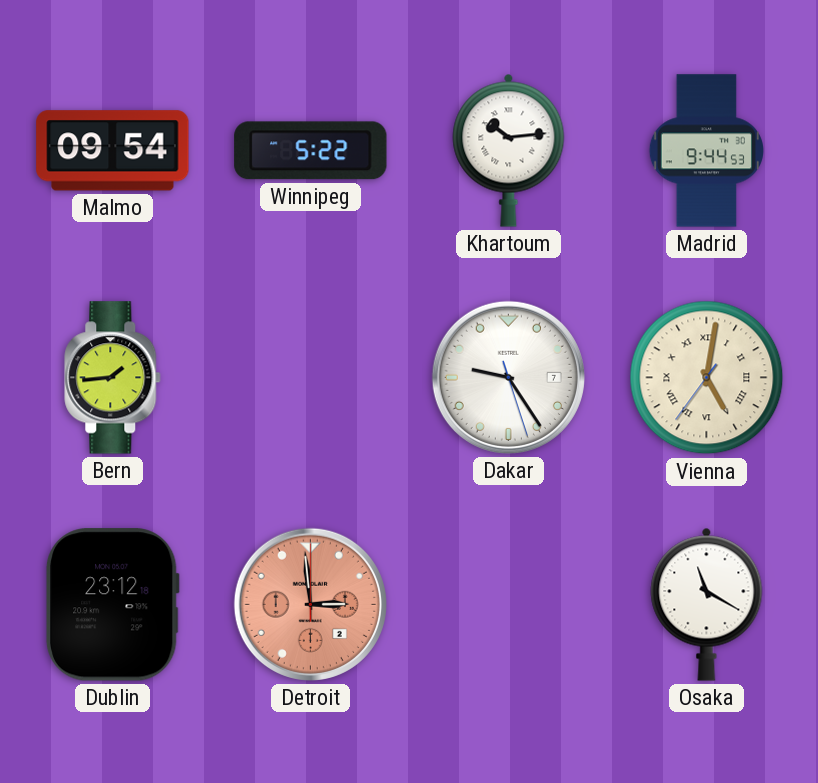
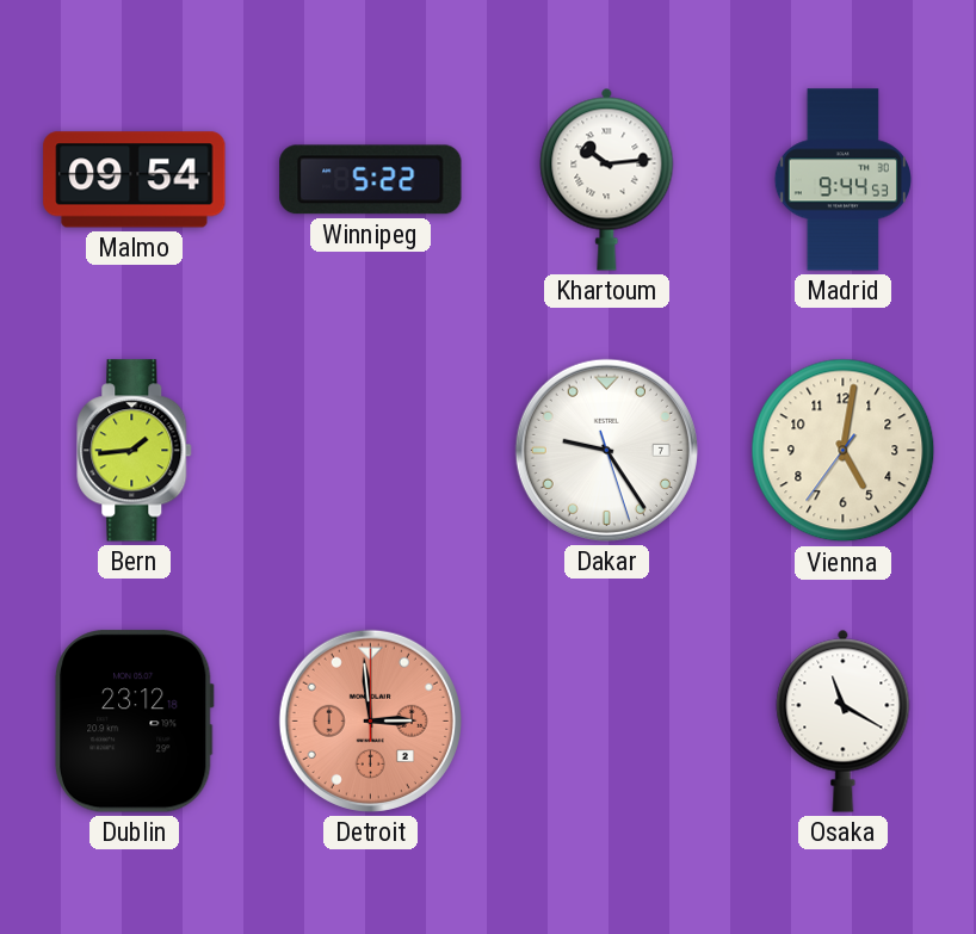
Vienna numerals: Roman -> Arabic (844, 451)
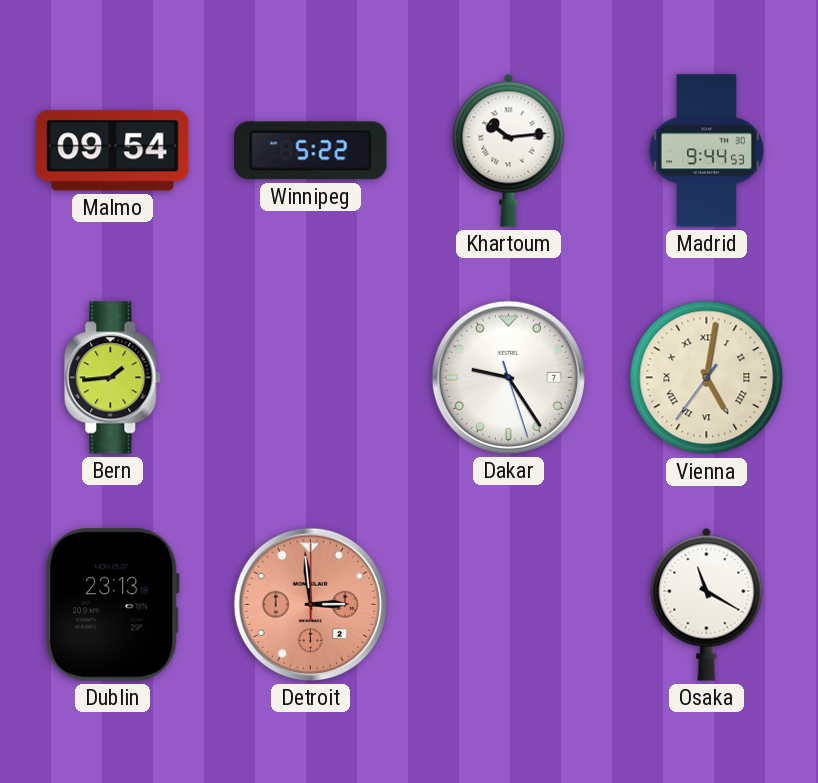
Vienna numerals: Arabic -> Roman (707, 378)
Dublin: 23:12 -> 23:13 (112, 605)
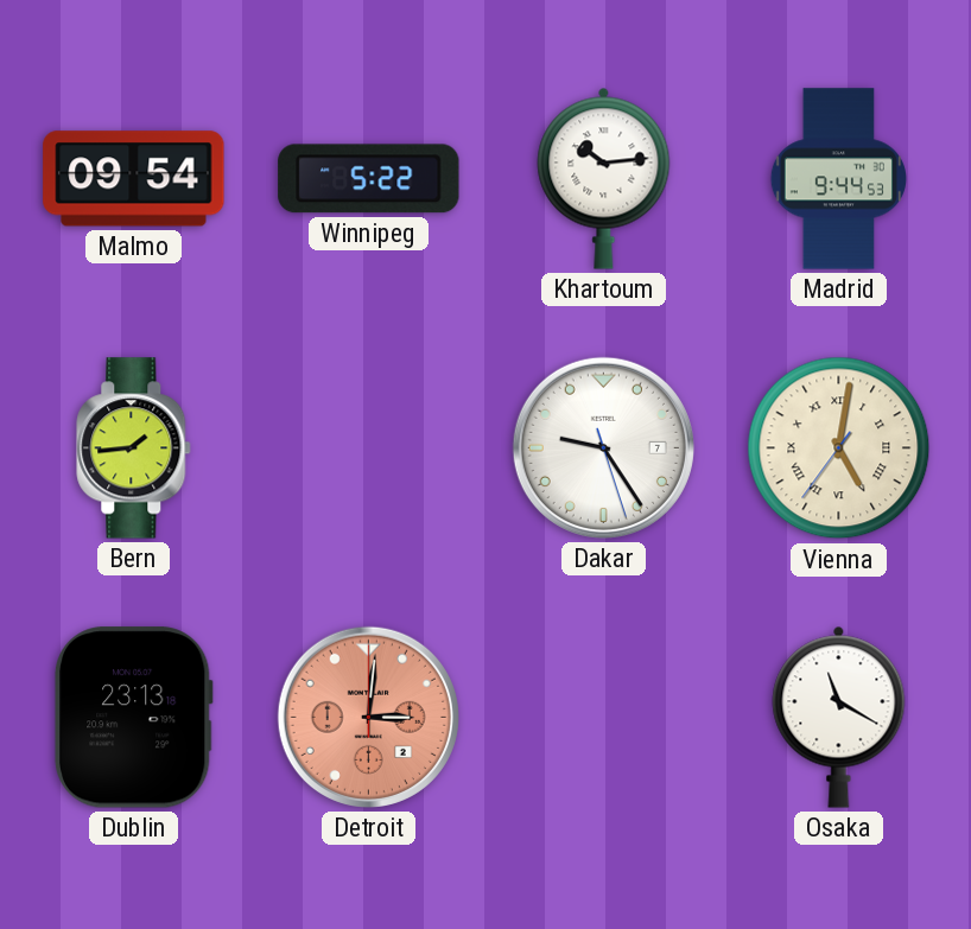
Detroit: 2:59 -> 3:01 (368, 717)
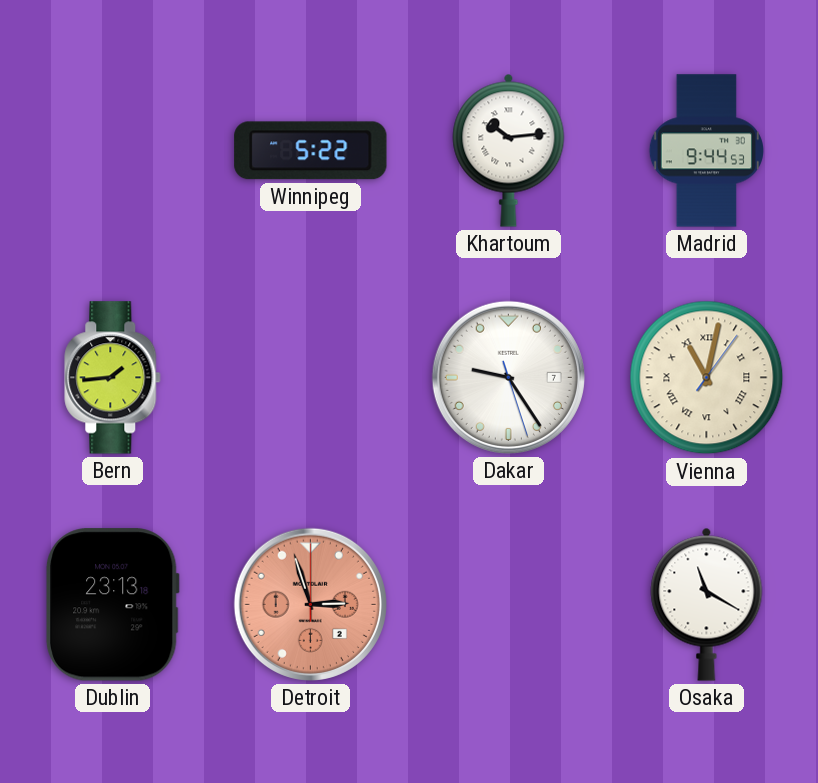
Malmo: 09:54 -> none (134, 179)
Vienna: 5:01 -> 11:02 (707, 378)
Detroit: 3:01 -> 2:57 (310, 604)
